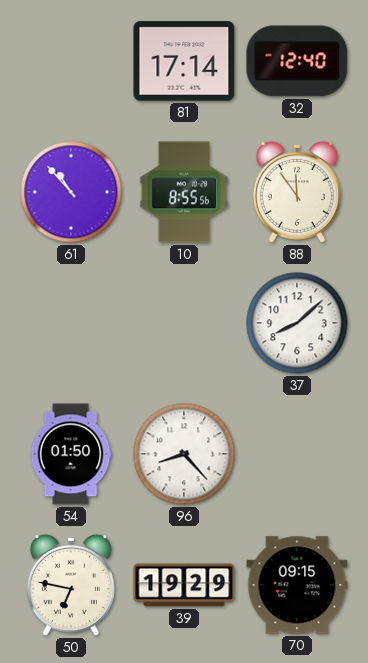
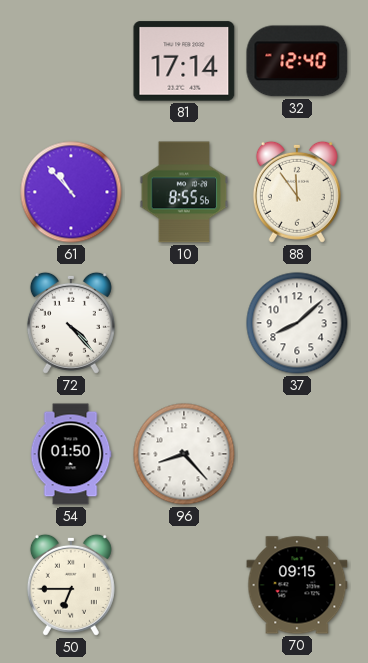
72: none -> 4:23 (71, 323)
50: 6:47 -> 6:45 (71, 585)
39: 19:29 -> none (184, 585)
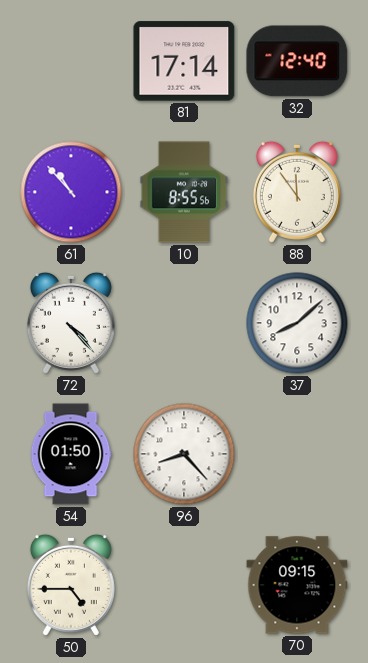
50: 6:45 -> 4:45 (71, 585)
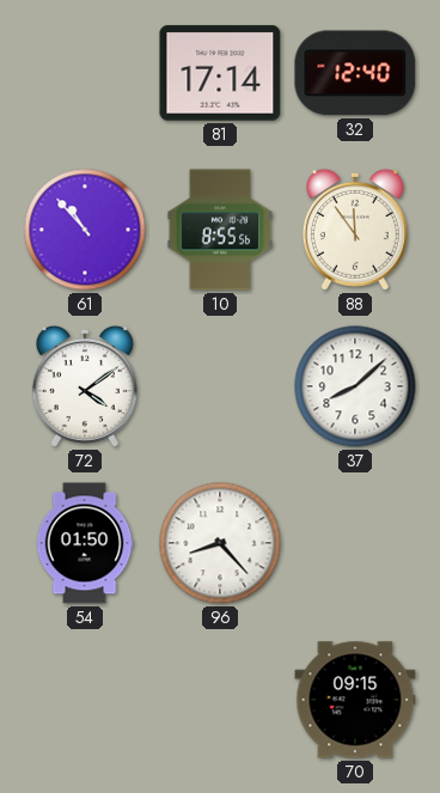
72: 4:23 -> 4:09 (85, 386)
50: 4:45 -> none (71, 585)
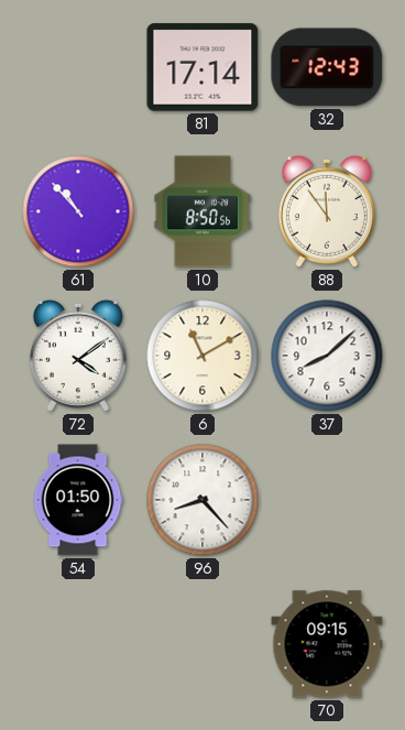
32: 12:40 -> 12:43 (327, 67)
10: 8:55 -> 8:50 (202, 211)
6: none -> 11:10 (202, 356)
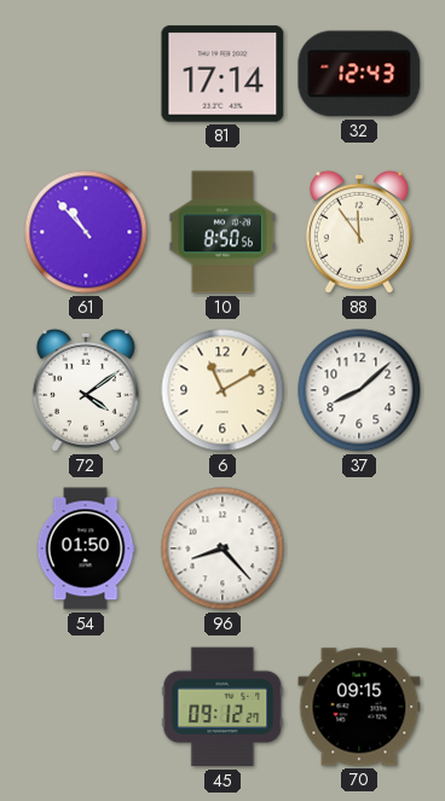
45: none -> 09:12 (223, 707)
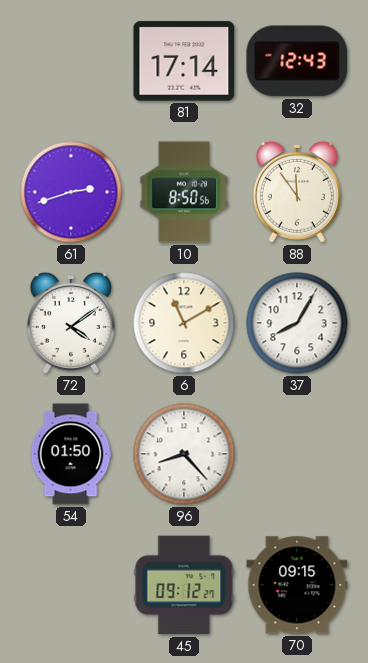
61: 10:53 -> 2:42 (71, 192)
37: 8:08 -> 8:05 (297, 323)
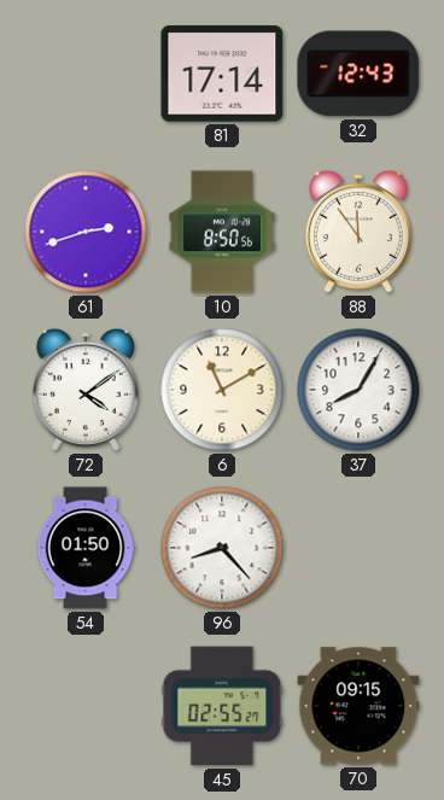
45: 09:12 -> 02:55 (222, 706)
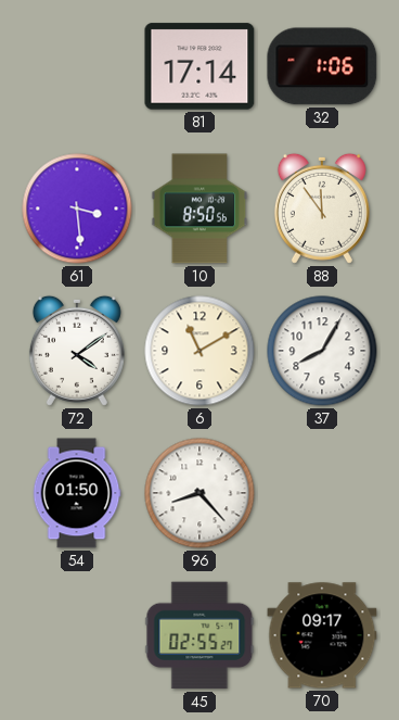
32: 12:43 -> 1:06 (322, 66)
61: 2:42 -> 3:29 (77, 209)
70: 09:15 -> 09:17 (322, 635)
